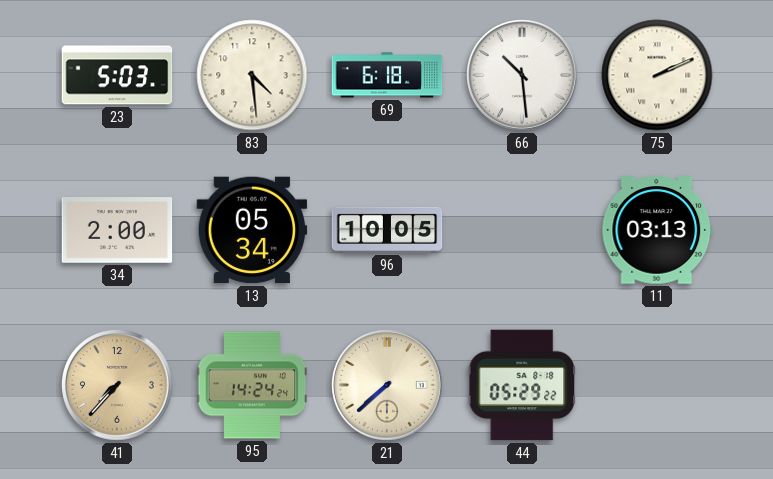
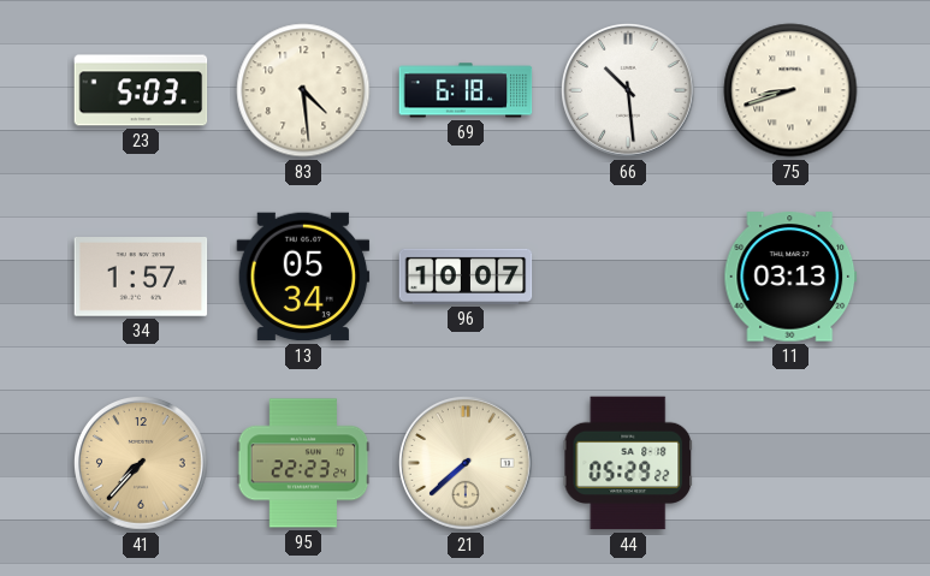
75: 2:11 -> 8:42 (790, 90)
34: 2:00 -> 1:57 (141, 278)
96: 10:05 -> 10:07 (466, 277)
95: 14:24 -> 22:23 (303, 463)
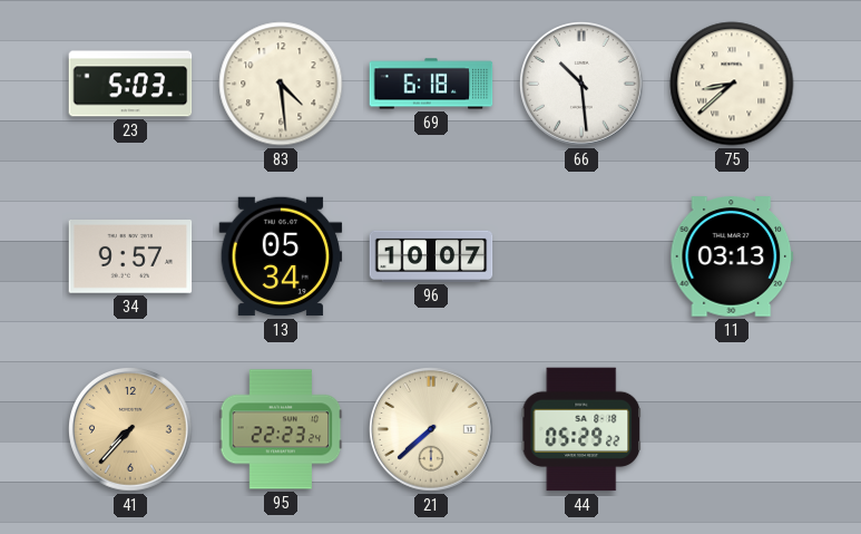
75: 8:42 -> 8:38 (732, 84)
34: 1:57 -> 9:57 (130, 258)
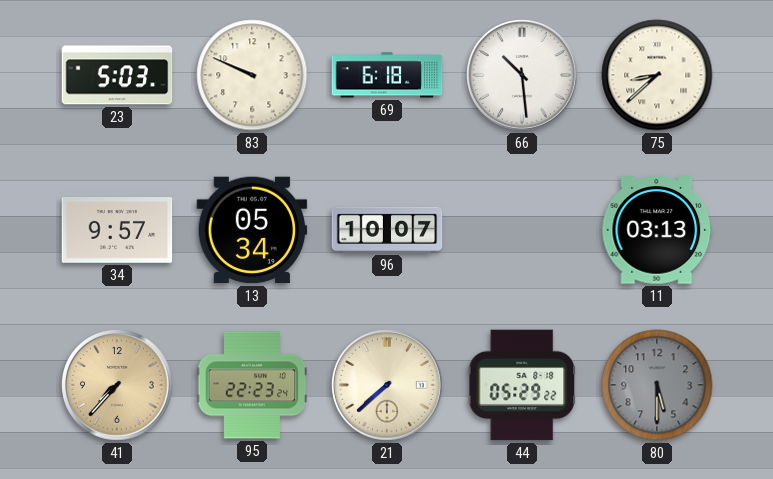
83: 4:29 -> 9:49 (252, 75)
80: none -> 5:30 (657, 385)
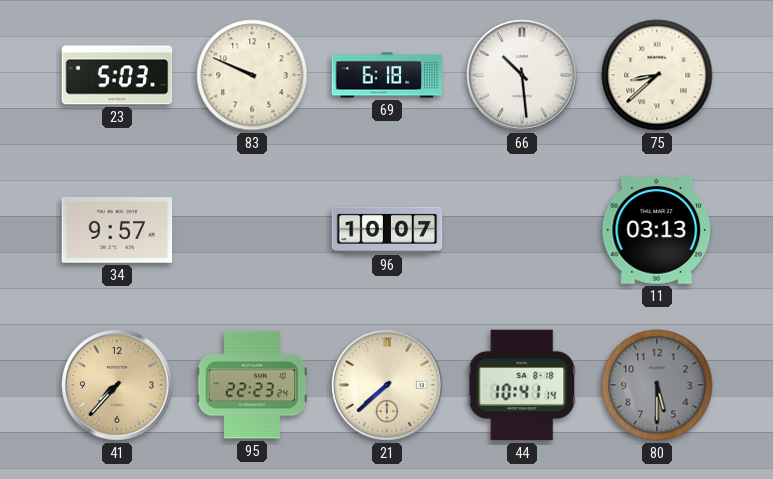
13: 05:34 -> none (252, 230)
44: 05:29 -> 10:41 (522, 385)
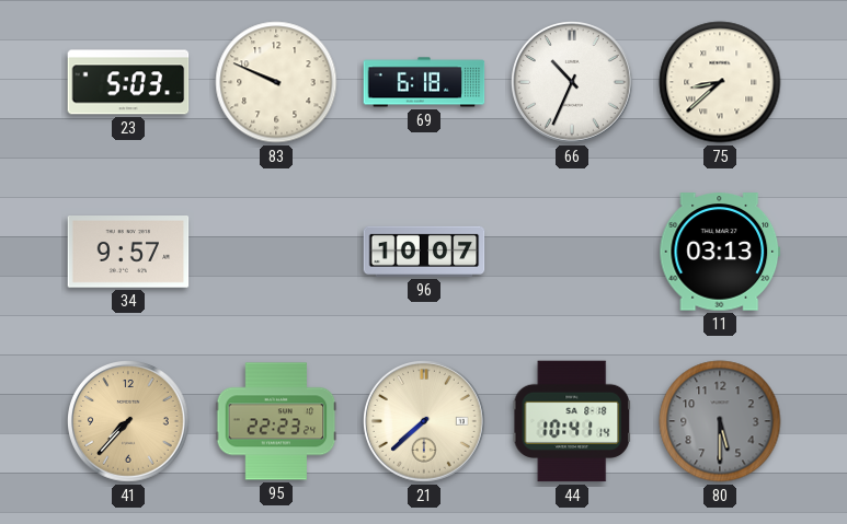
66: 10:29 -> 10:34 (573, 83)
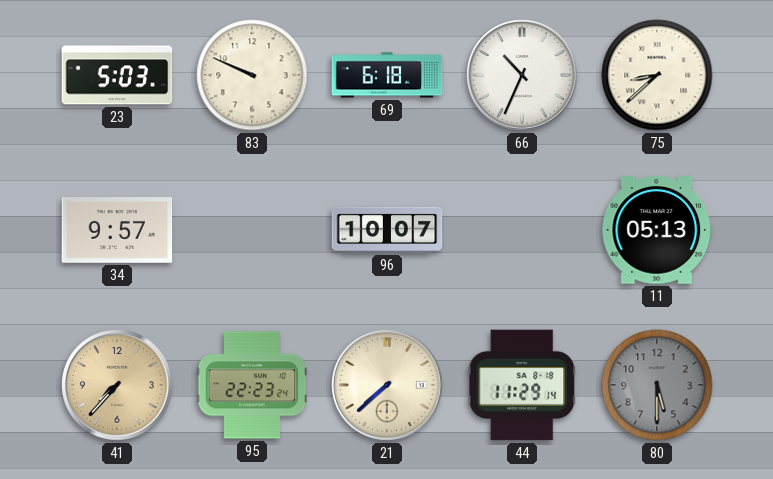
11: 03:13 -> 05:13 (657, 230)
44: 10:41 -> 11:29 (522, 385)
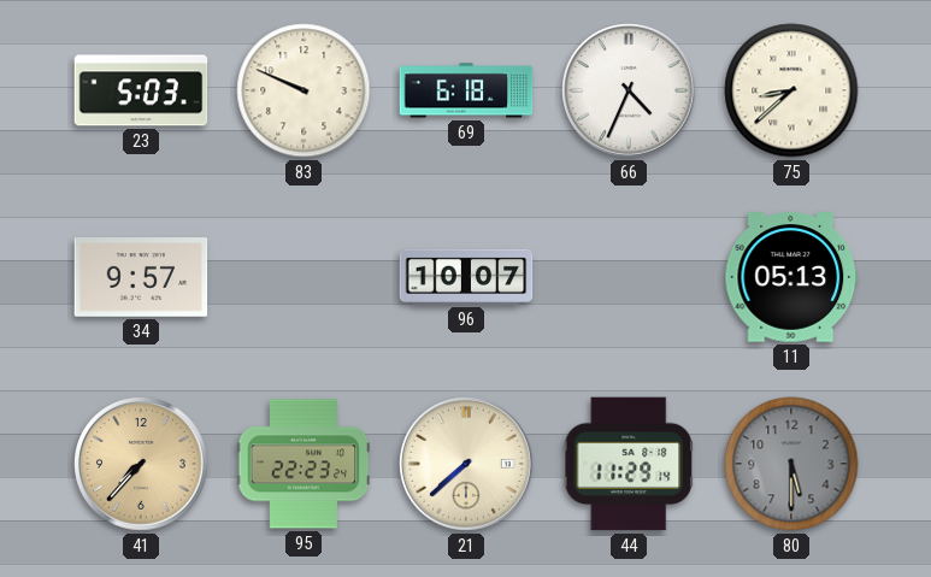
66: 10:34 -> 4:34 (630, 92)
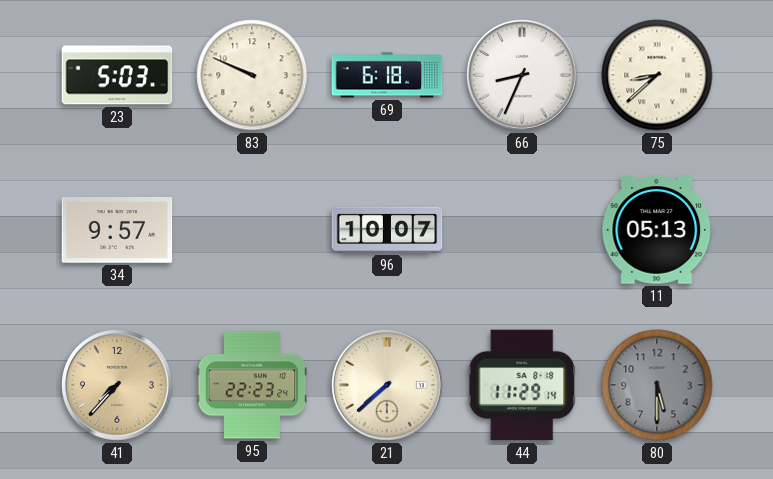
66: 4:34 -> 8:34 (523, 76)
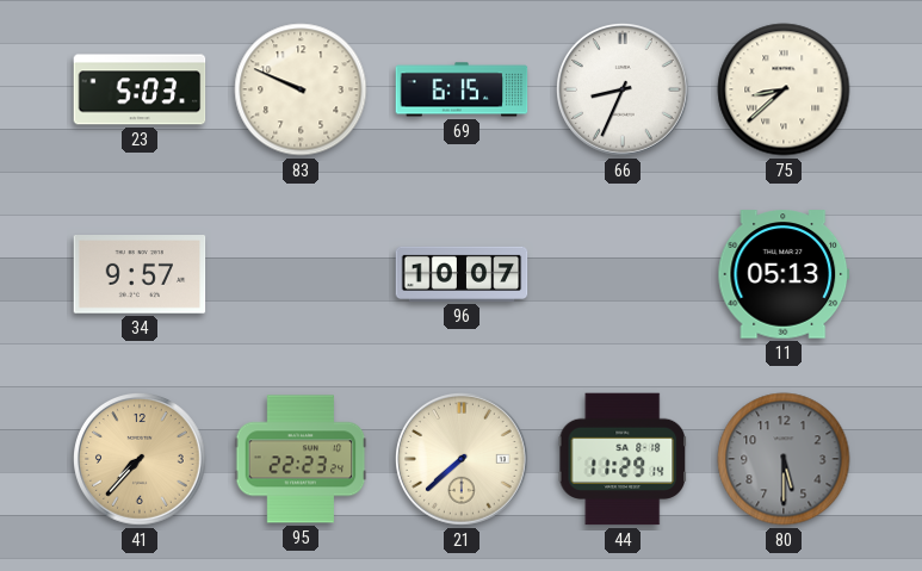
69: 6:18 -> 6:15 (462, 89)
